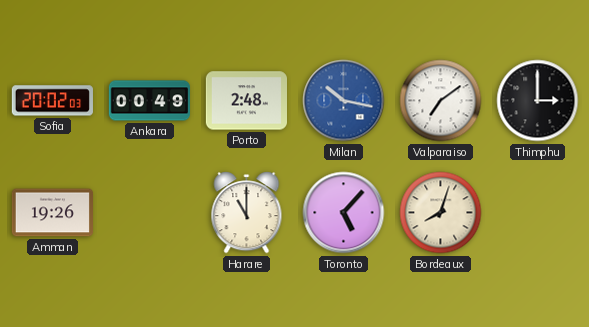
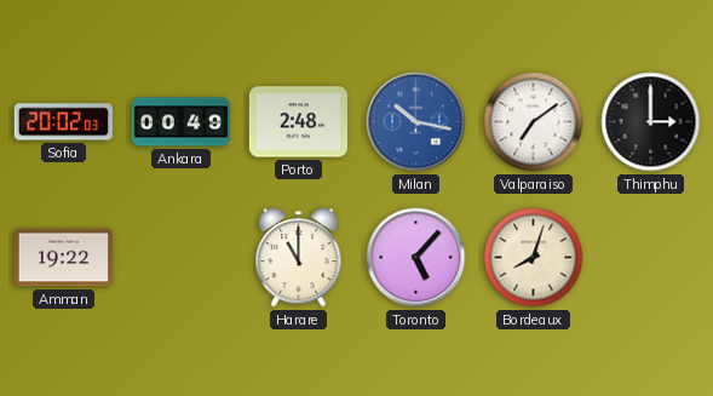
Amman: 19:26 -> 19:22 (63, 258)
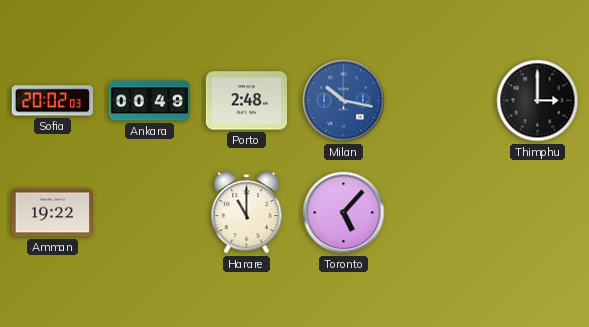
Valparaiso: 7:09 -> none (534, 122)
Bordeaux: 8:03 -> none (534, 258)
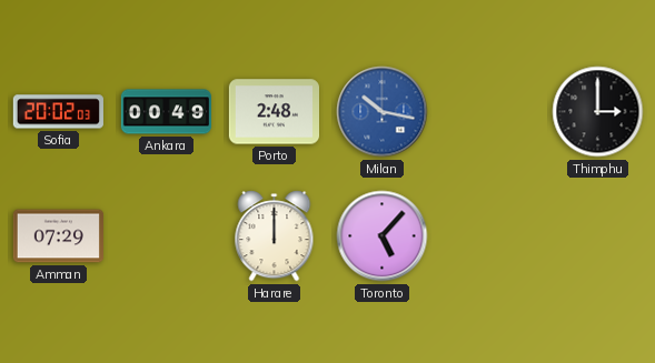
Amman: 19:22 -> 07:29 (58, 236)
Harare: 11:00 -> 12:00 (275, 236)
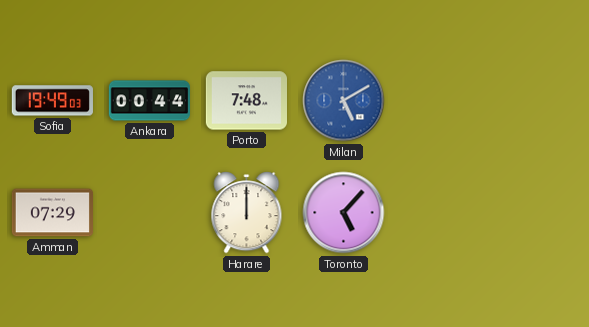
Sofia: 20:02 -> 19:49 (52, 101)
Ankara: 00:49 -> 00:44 (149, 101)
Porto: 2:48 -> 7:48 (246, 101)
Milan: 10:17 -> 5:10 (344, 101)
Thimphu: 3:00 -> none (598, 112)
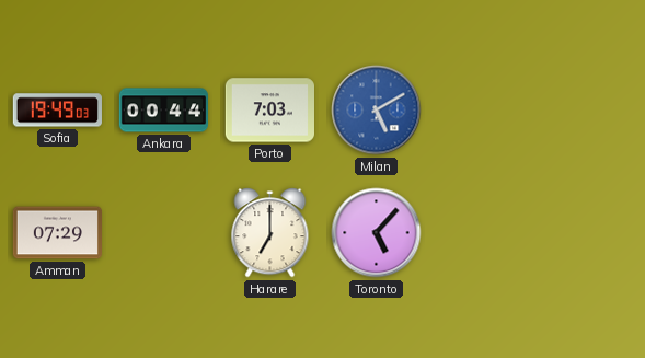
Porto: 7:48 -> 7:03 (269, 111)
Harare: 12:00 -> 7:00 (270, 233)
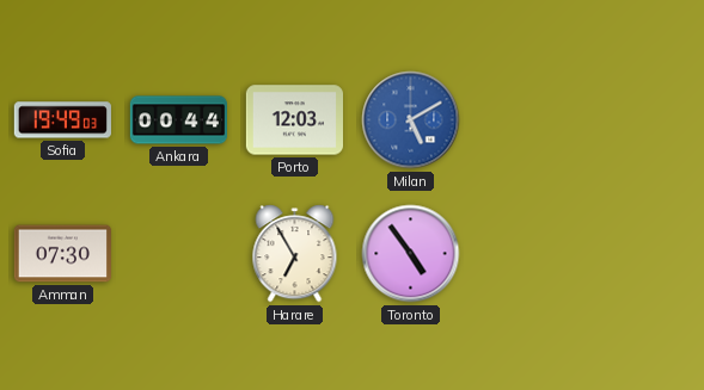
Porto: 7:03 -> 12:03 (294, 120)
Amman: 07:29 -> 07:30 (62, 254)
Harare: 7:00 -> 6:55 (295, 254)
Toronto: 5:07 -> 4:54 (411, 254)
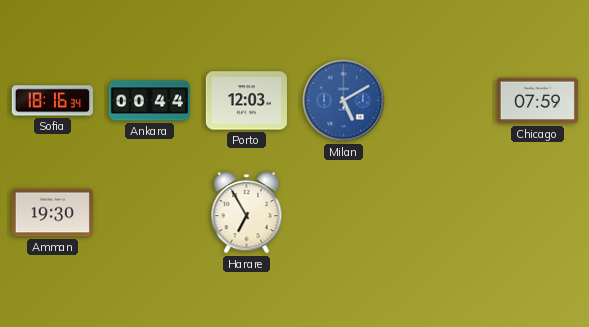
Sofia: 19:49 -> 18:16 (52, 101)
Chicago: none -> 07:59 (537, 101)
Amman: 07:30 -> 19:30 (52, 213)
Toronto: 4:54 -> none (411, 254)
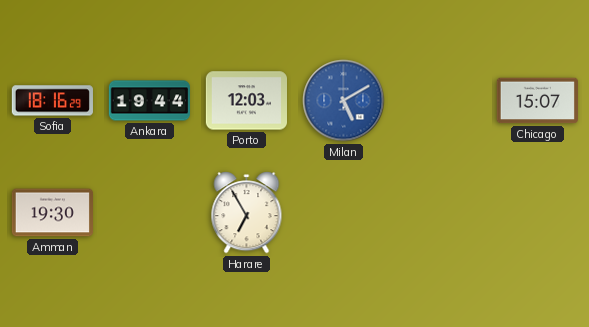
Sofia: 18:16:34 -> 18:16:29 (52, 101)
Ankara: 00:44 -> 19:44 (149, 101)
Chicago: 07:59 -> 15:07 (537, 101)
